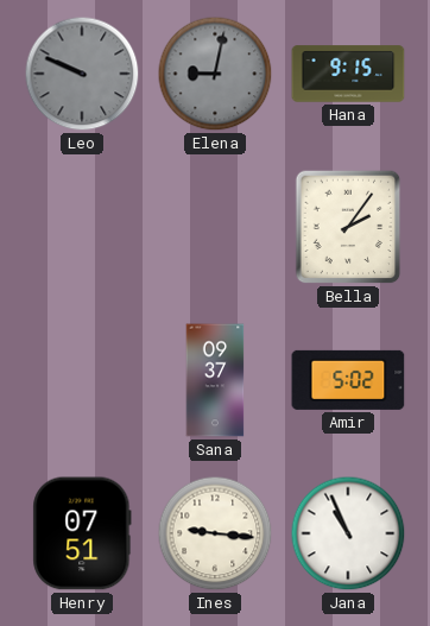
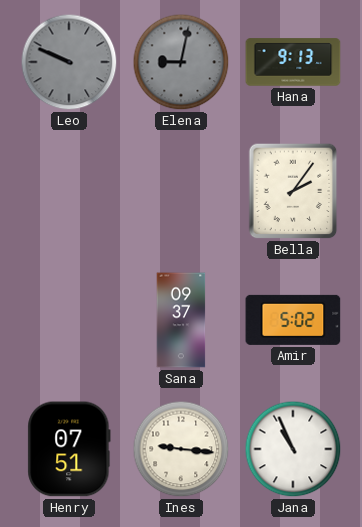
Hana: 9:15 -> 9:13 (293, 62)
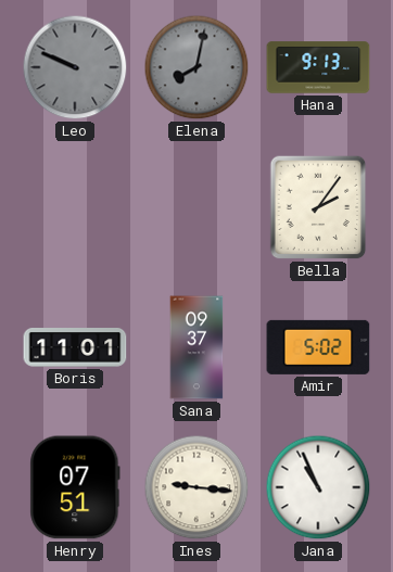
Elena: 9:02 -> 8:02 (196, 67)
Boris: none -> 11:01 (75, 347)
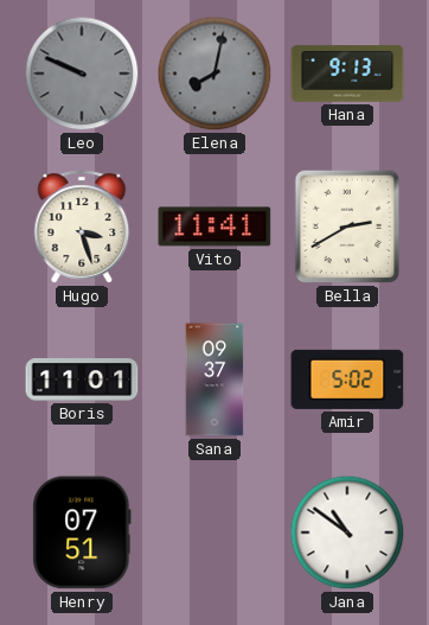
Hugo: none -> 3:27 (82, 227)
Vito: none -> 11:41 (214, 227)
Bella: 2:06 -> 2:40 (347, 227)
Ines: 9:16 -> none (196, 487)
Jana: 10:56 -> 10:51 (347, 532)
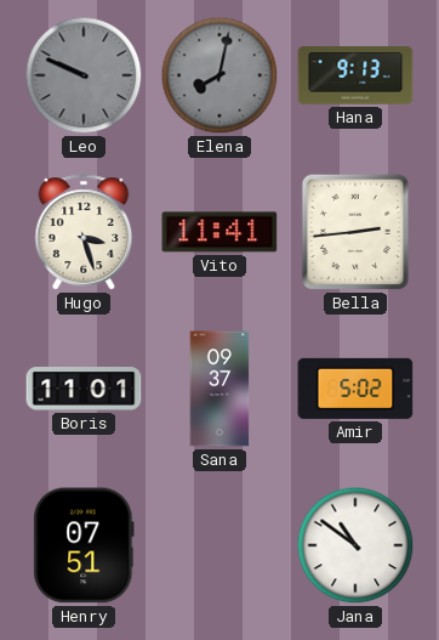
Bella: 2:40 -> 2:44 (355, 232)
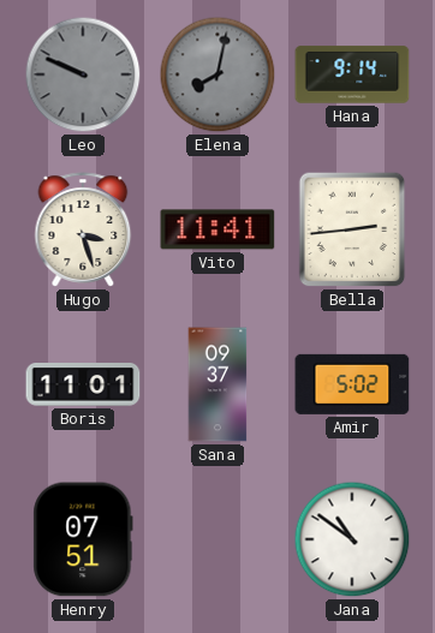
Hana: 9:13 -> 9:14 (352, 74)
